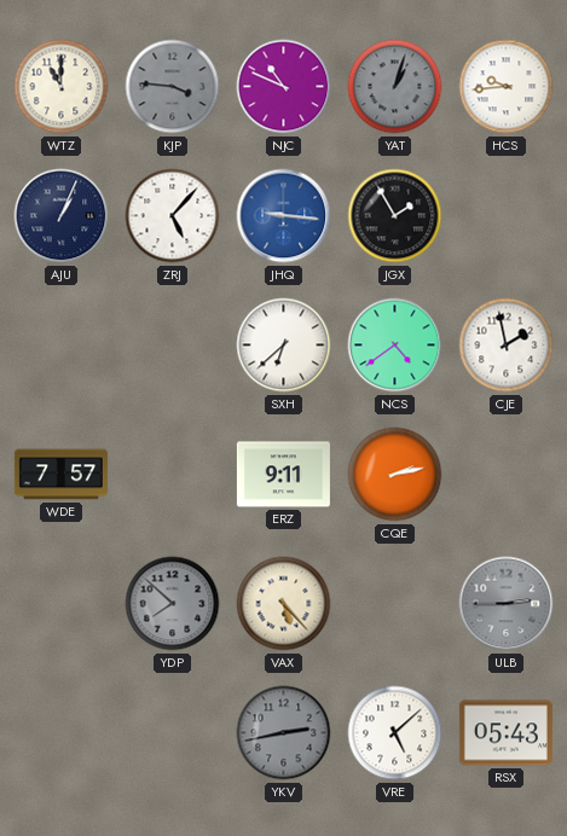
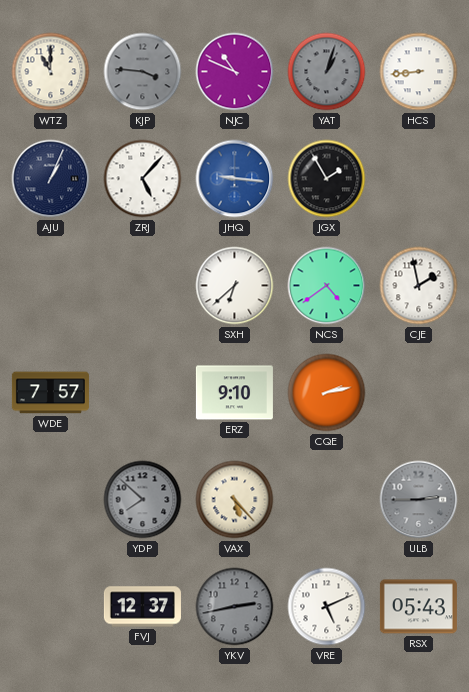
HCS: 9:44 -> 8:44 (419, 72)
ERZ: 9:11 -> 9:10 (234, 393)
FVJ: none -> 12:37 (142, 607)
VRE: 5:08 -> 5:11 (327, 607)
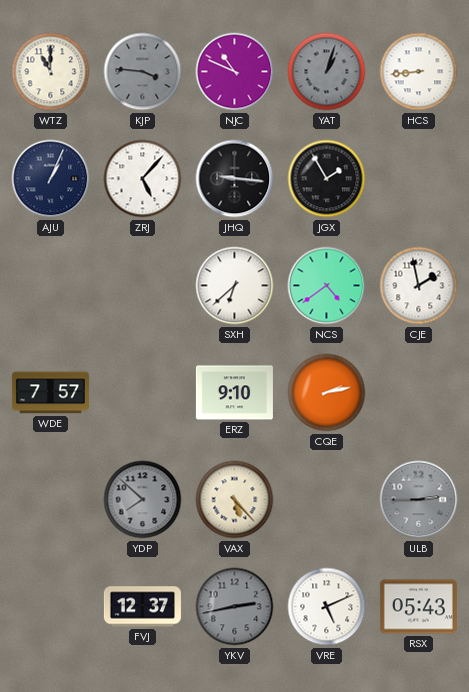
JHQ dial: blue -> black (235, 179)
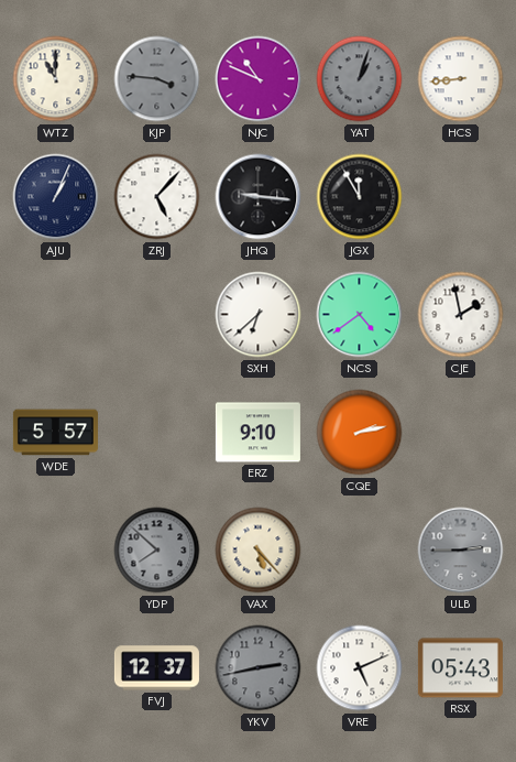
JGX: 1:55 -> 11:55 (360, 197)
WDE: 7:57 -> 5:57 (55, 433)
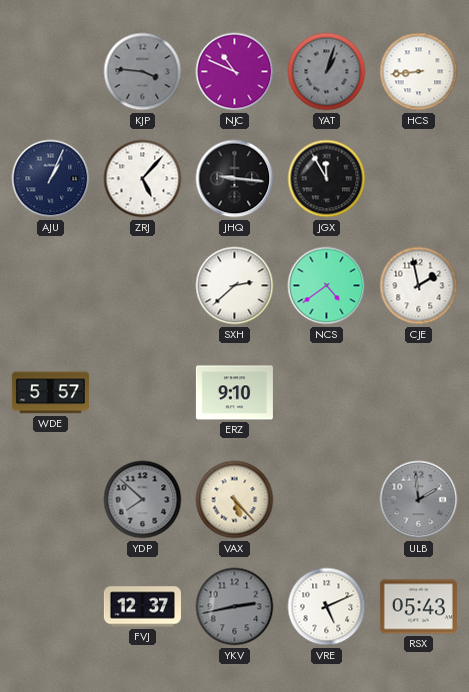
WTZ: 11:00 -> none (56, 79)
SXH: 6:38 -> 2:38 (235, 286)
CQE: 2:13 -> none (360, 433)
ULB: 2:45 -> 1:59 (419, 500)
